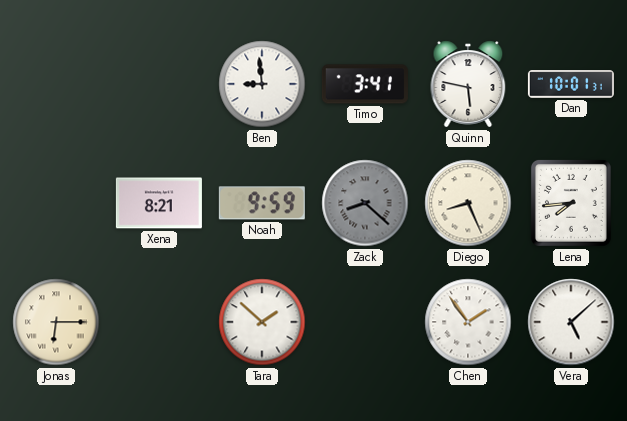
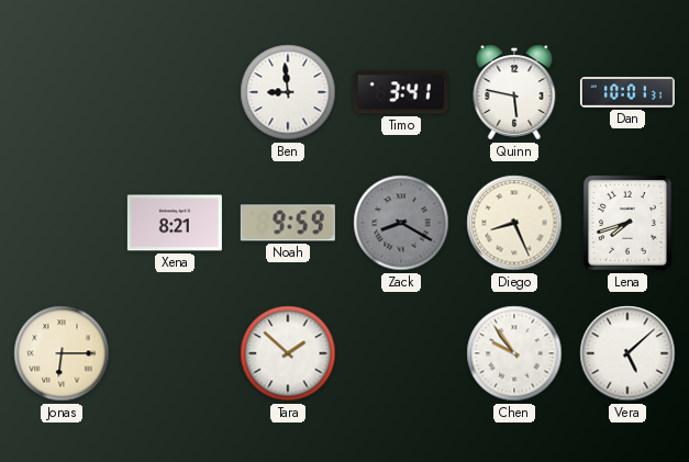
Zack: 8:22 -> 8:20 (401, 223)
Lena: 7:44 -> 7:42 (627, 223)
Chen: 1:54 -> 9:54 (514, 353)
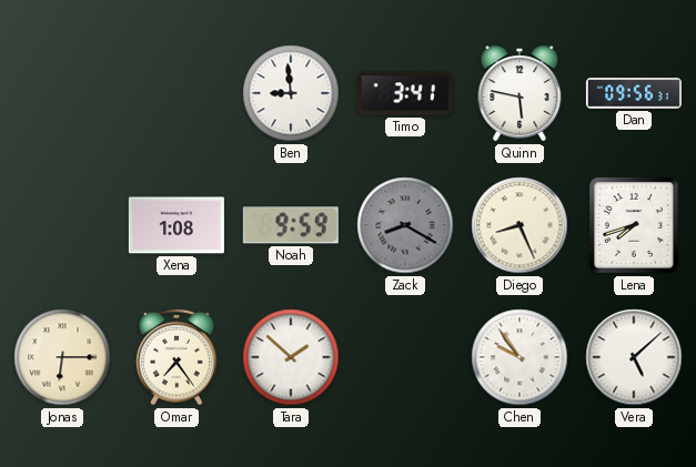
Dan: 10:01 -> 09:56 (634, 93)
Xena: 8:21 -> 1:08 (176, 225)
Omar: none -> 7:24 (176, 357)
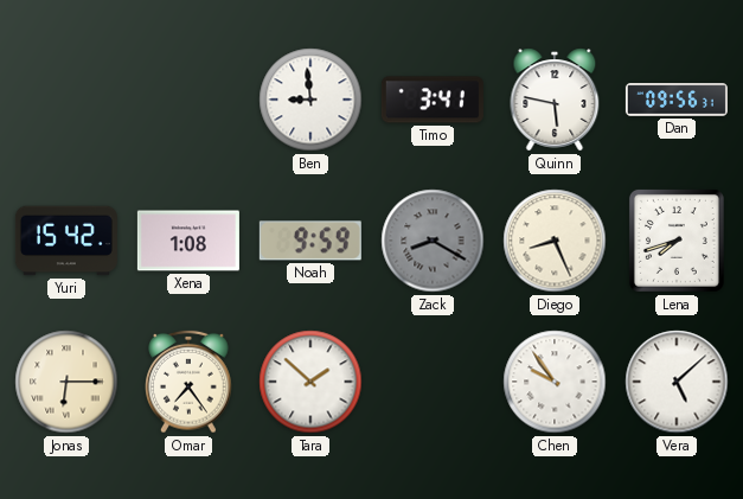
Yuri: none -> 15:42 (66, 241)
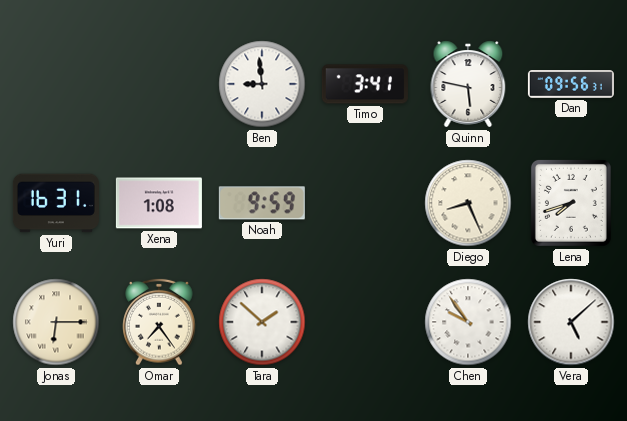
Yuri: 15:42 -> 16:31 (56, 203)
Zack: 8:20 -> none (433, 241)
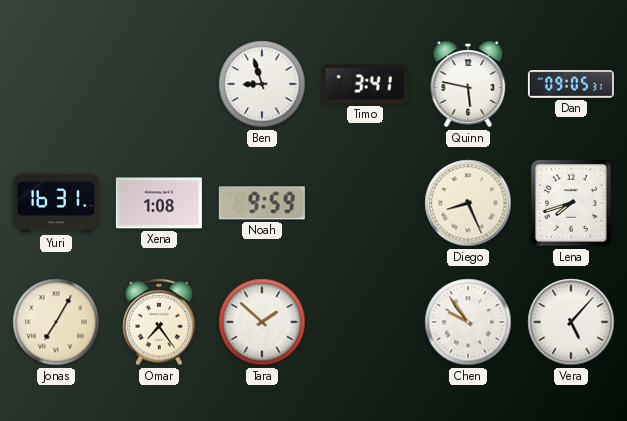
Ben: 8:59 -> 8:57 (262, 84)
Dan: 09:56 -> 09:05 (571, 84)
Jonas: 6:15 -> 7:05 (56, 322)
Vera: 5:08 -> 5:07 (571, 322)
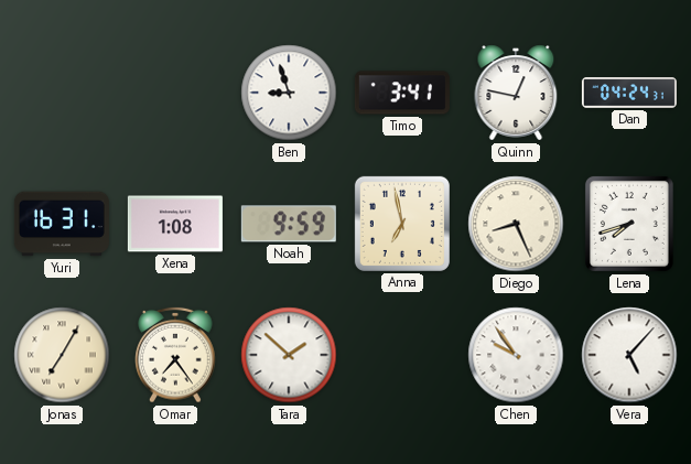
Quinn: 5:47 -> 12:47 (516, 93)
Dan: 09:05 -> 04:24 (629, 93)
Anna: none -> 6:58 (402, 224)
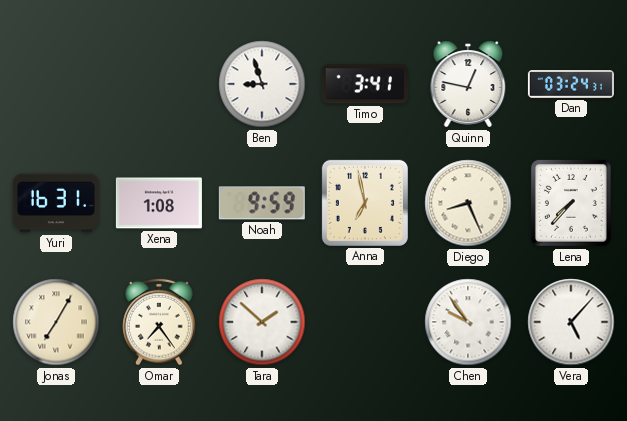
Dan: 04:24 -> 03:24 (571, 84)
Lena: 7:42 -> 7:37 (571, 203)
